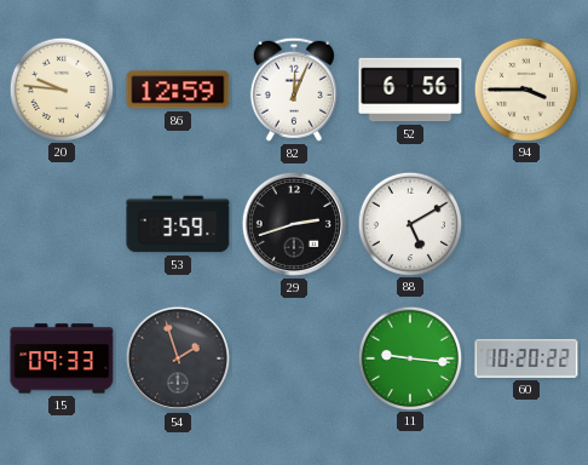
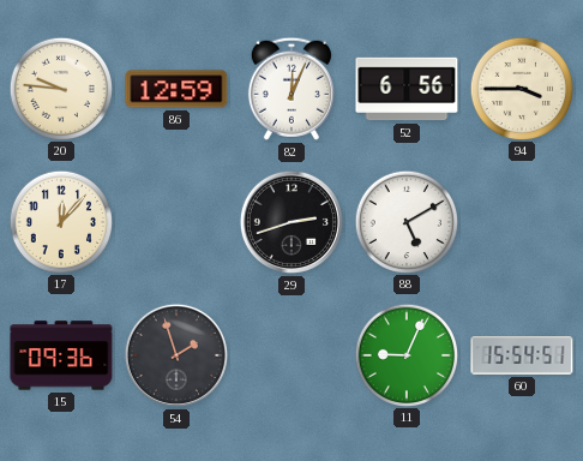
17: none -> 12:07 (60, 221)
53: 3:59 -> none (178, 224)
15: 09:33 -> 09:36 (61, 355)
11: 9:16 -> 9:04 (405, 354)
60: 10:20 -> 15:54 (522, 355)
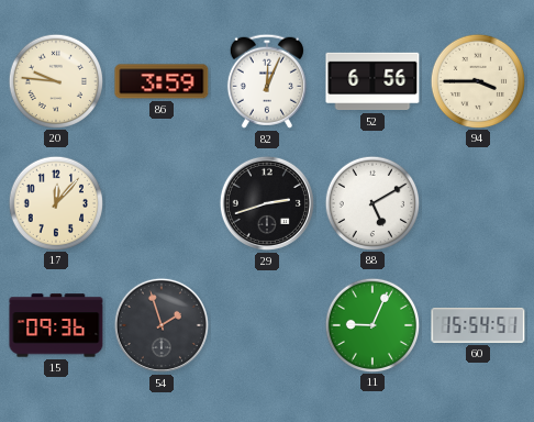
86: 12:59 -> 3:59 (162, 81)
